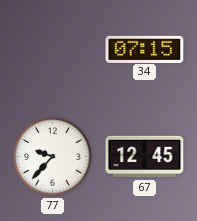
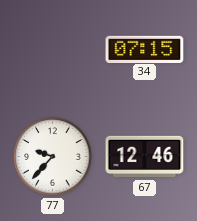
67: 12:45 -> 12:46 (145, 157)
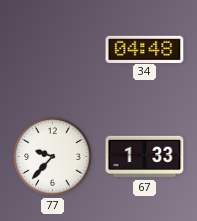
34: 07:15 -> 04:48 (145, 49)
67: 12:46 -> 1:33 (145, 157)
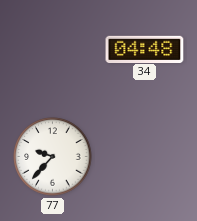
67: 1:33 -> none (145, 157)
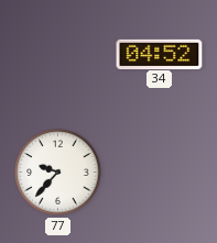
34: 04:48 -> 04:52 (160, 54)
